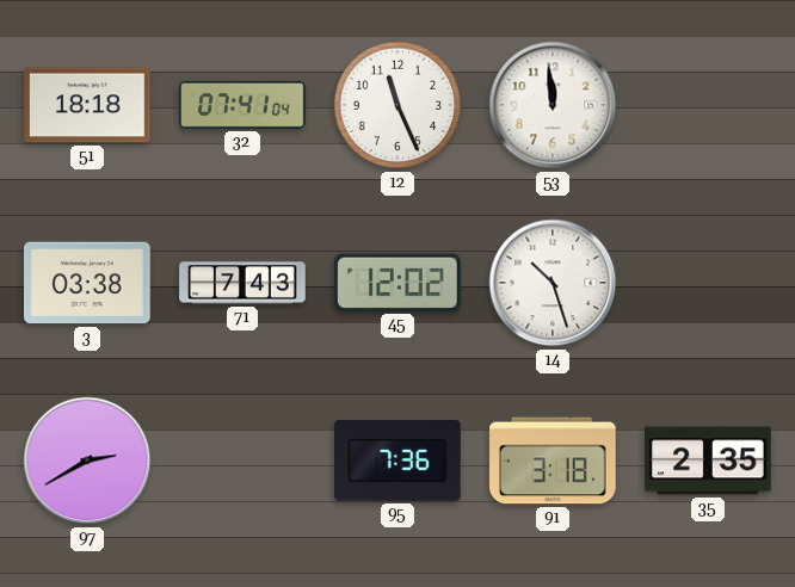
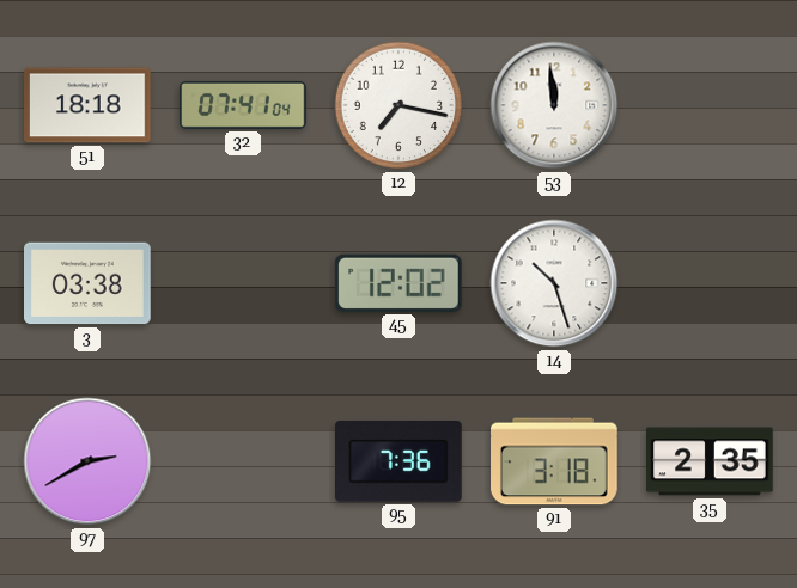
12: 11:26 -> 7:17 (398, 105)
71: 7:43 -> none (242, 283)
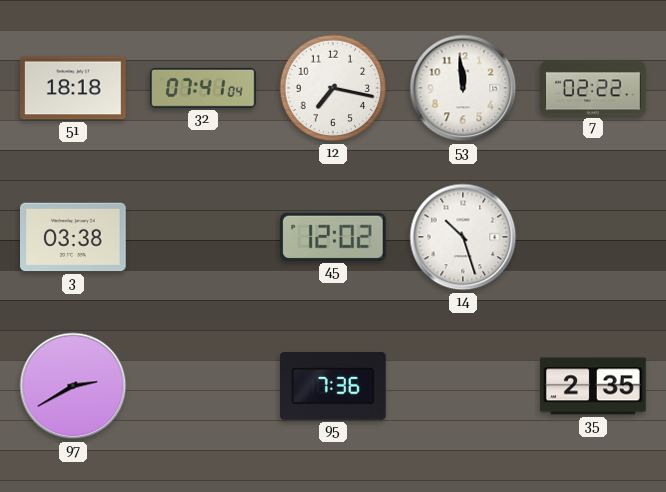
7: none -> 02:22 (593, 88)
91: 3:18 -> none (555, 461)
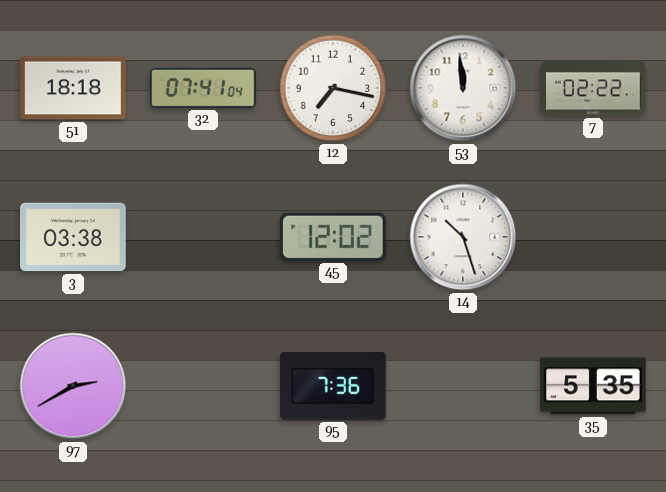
35: 2:35 -> 5:35 (593, 386)
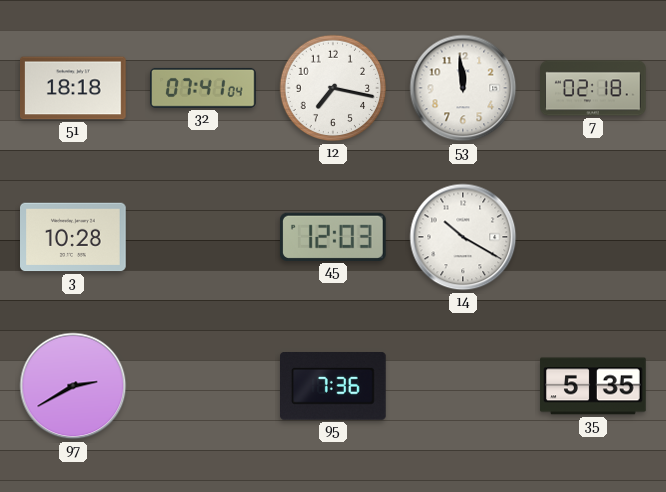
7: 02:22 -> 02:18 (593, 88)
3: 03:38 -> 10:28 (74, 237)
45: 12:02 -> 12:03 (333, 237)
14: 10:27 -> 10:20 (463, 237)
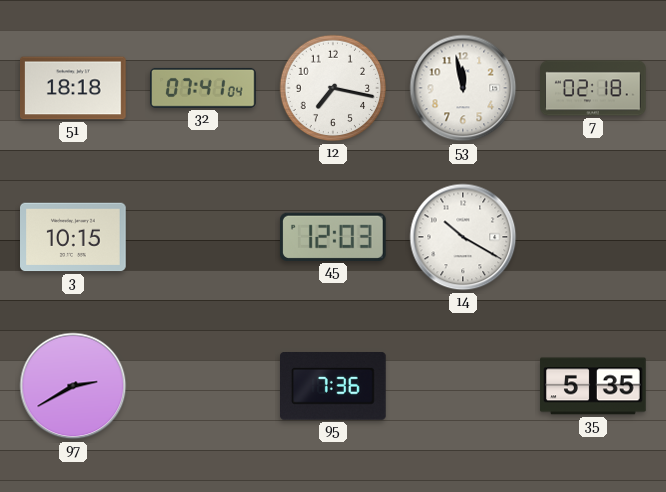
53: 11:59 -> 11:58 (463, 88)
3: 10:28 -> 10:15 (74, 237)
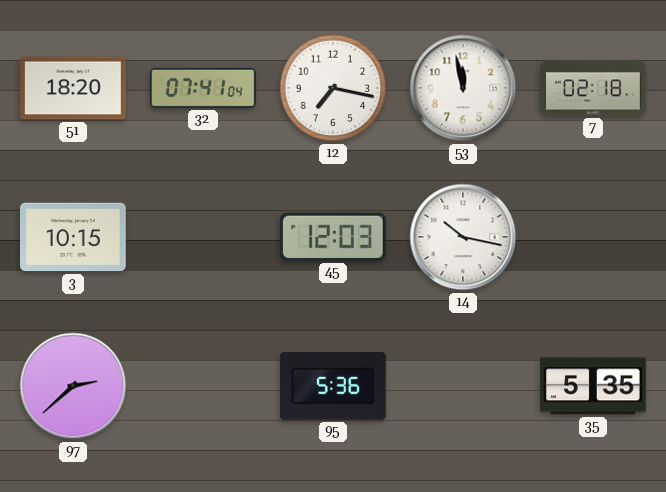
51: 18:18 -> 18:20 (74, 88)
14: 10:20 -> 10:17 (463, 237)
97: 2:40 -> 2:38 (73, 386)
95: 7:36 -> 5:36 (334, 387)
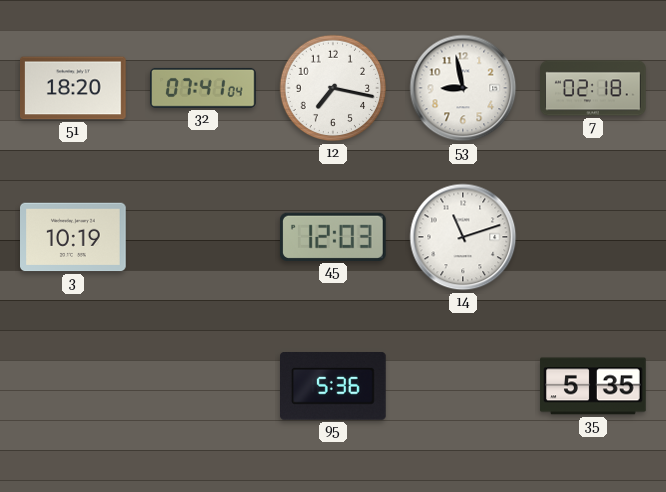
53: 11:58 -> 8:58 (463, 88)
3: 10:15 -> 10:19 (74, 237)
14: 10:17 -> 11:12 (463, 237)
97: 2:38 -> none (73, 386)
